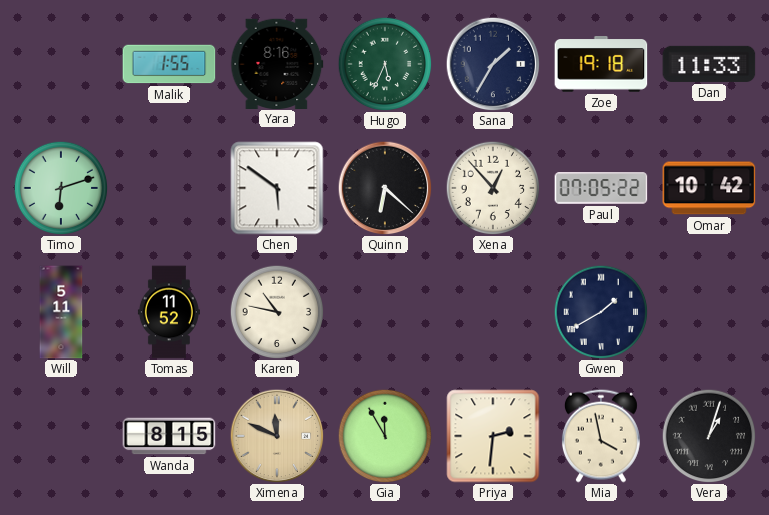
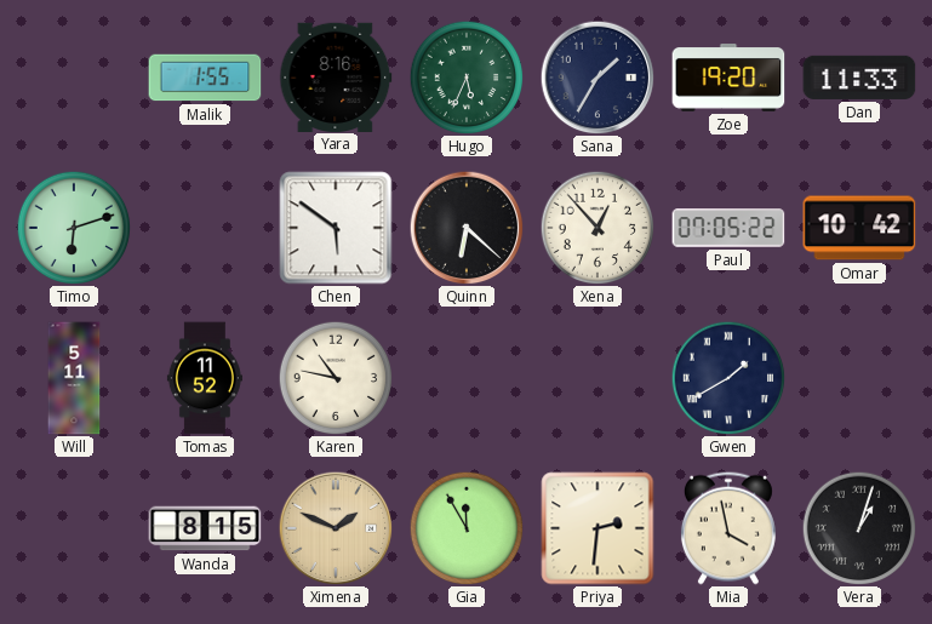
Zoe: 19:18 -> 19:20 (728, 79)
Ximena: 11:49 -> 1:49 (336, 528)
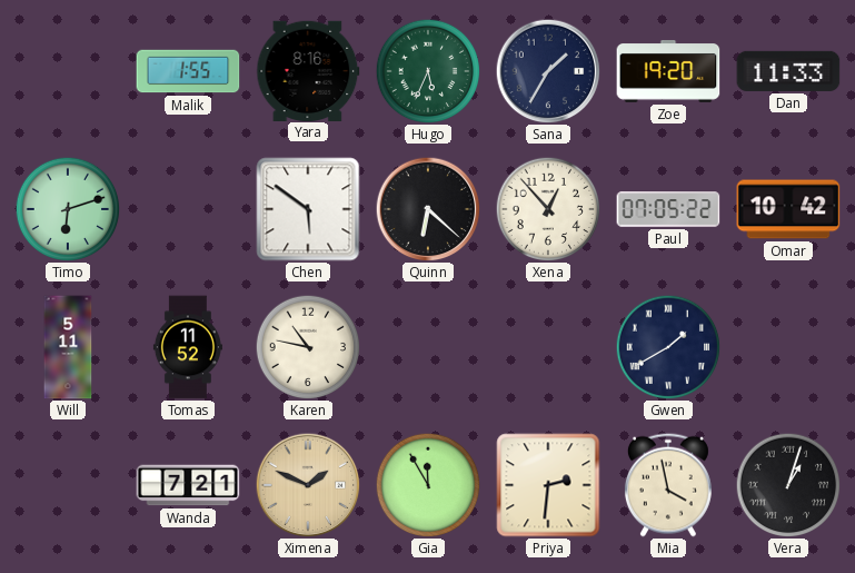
Wanda: 8:15 -> 7:21 (188, 485)
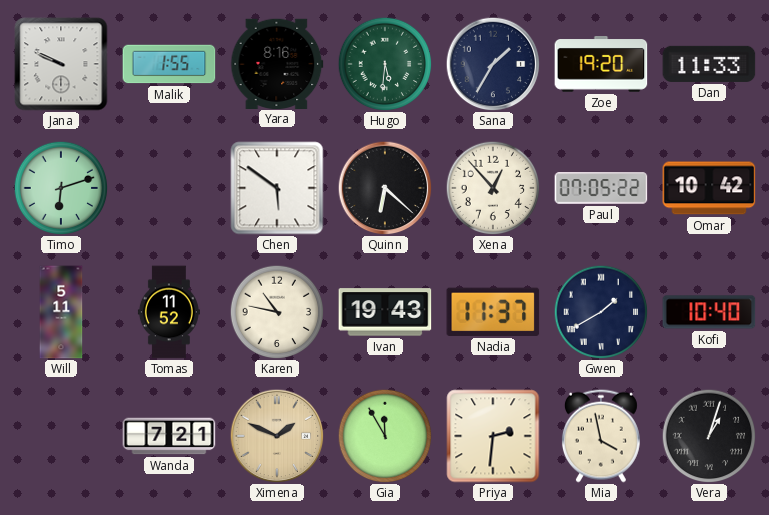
Jana: none -> 9:49 (61, 64)
Hugo: 5:34 -> 5:31 (385, 64)
Ivan: none -> 19:43 (385, 312)
Nadia: none -> 11:37 (493, 312)
Kofi: none -> 10:40 (709, 312)
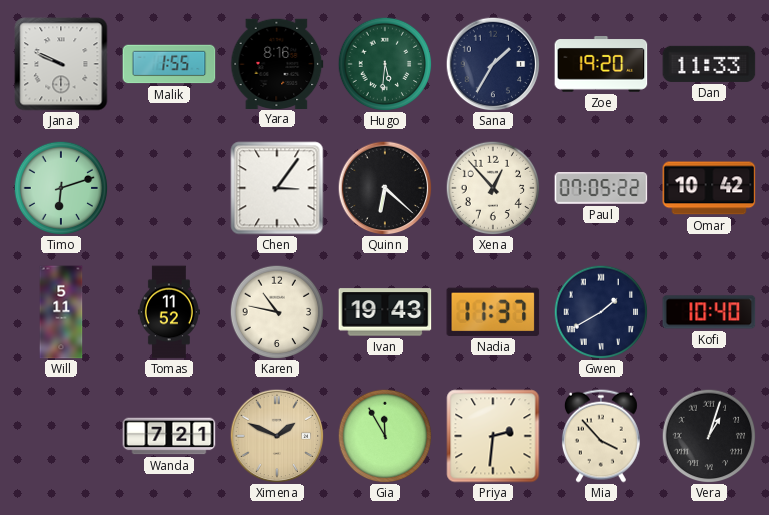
Chen: 5:51 -> 3:06 (277, 188)
Mia: 3:58 -> 3:53 (601, 436)
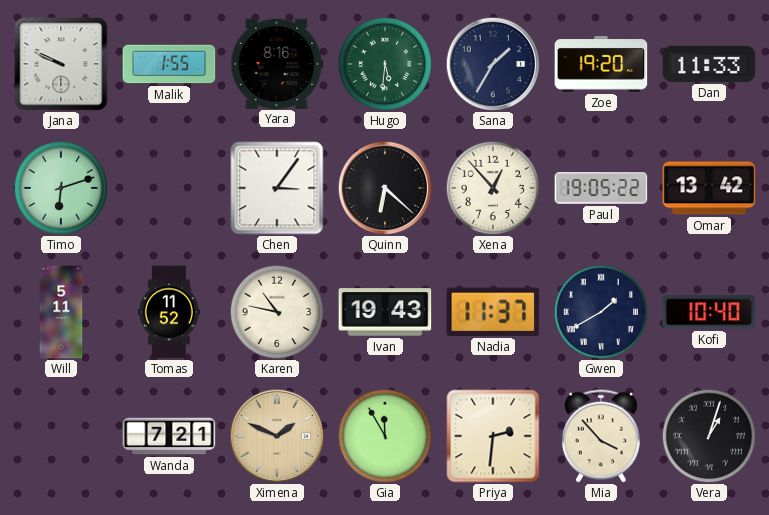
Paul: 07:05 -> 19:05 (601, 188)
Omar: 10:42 -> 13:42 (709, 188)
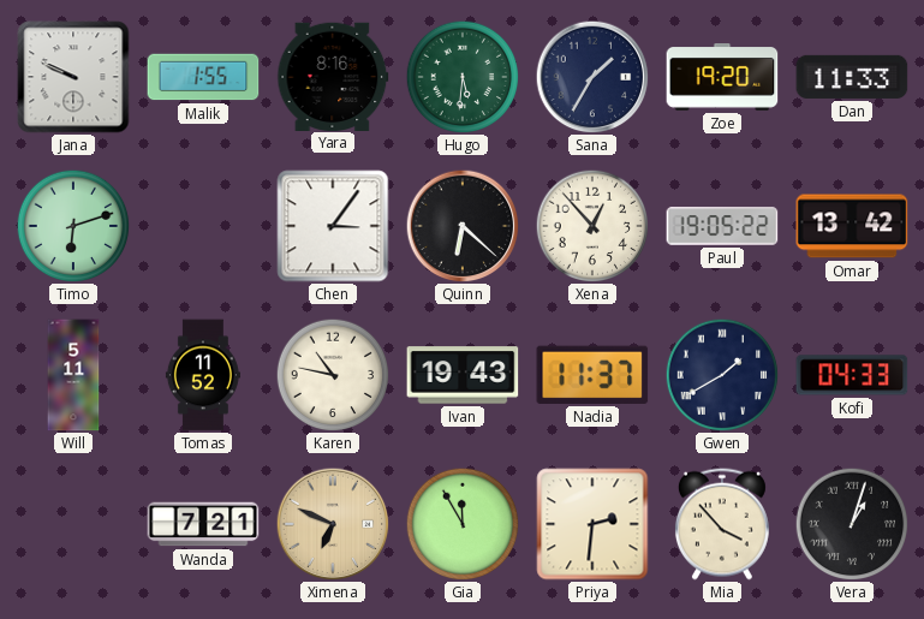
Kofi: 10:40 -> 04:33 (852, 375)
Ximena: 1:49 -> 6:49 (333, 524)
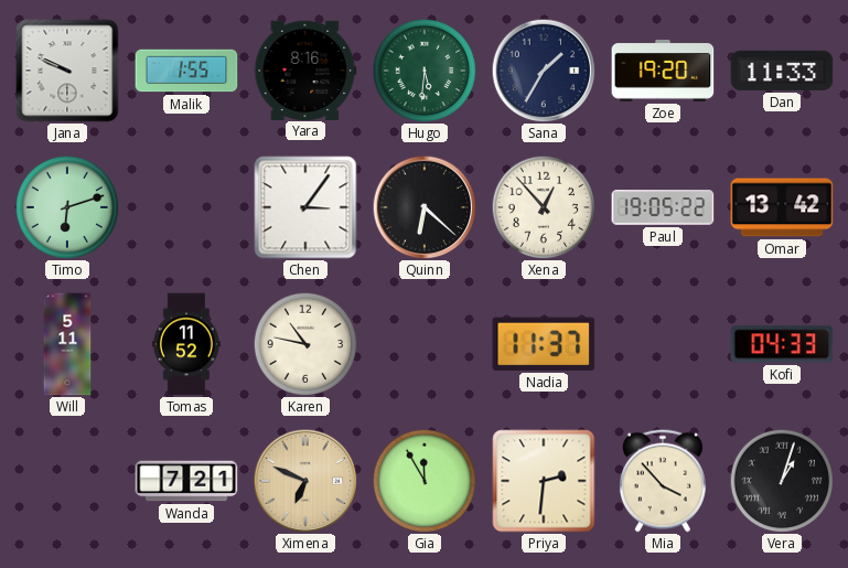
Ivan: 19:43 -> none (463, 375)
Gwen: 1:40 -> none (722, 375)
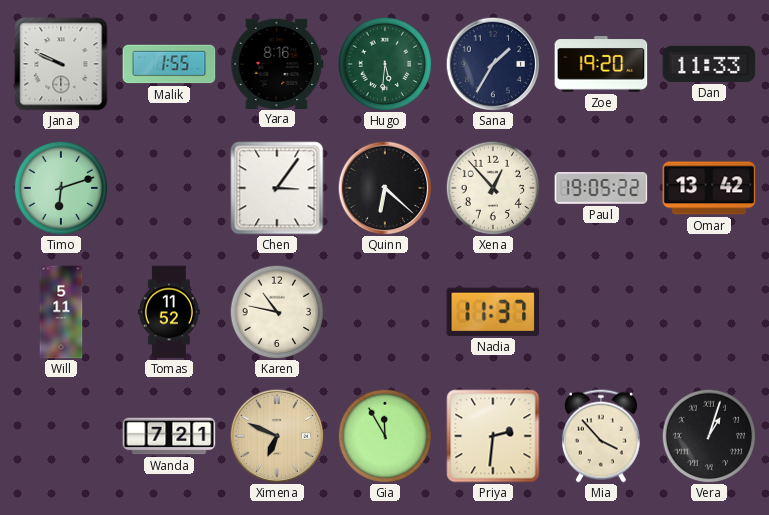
Kofi: 04:33 -> none (782, 344)
